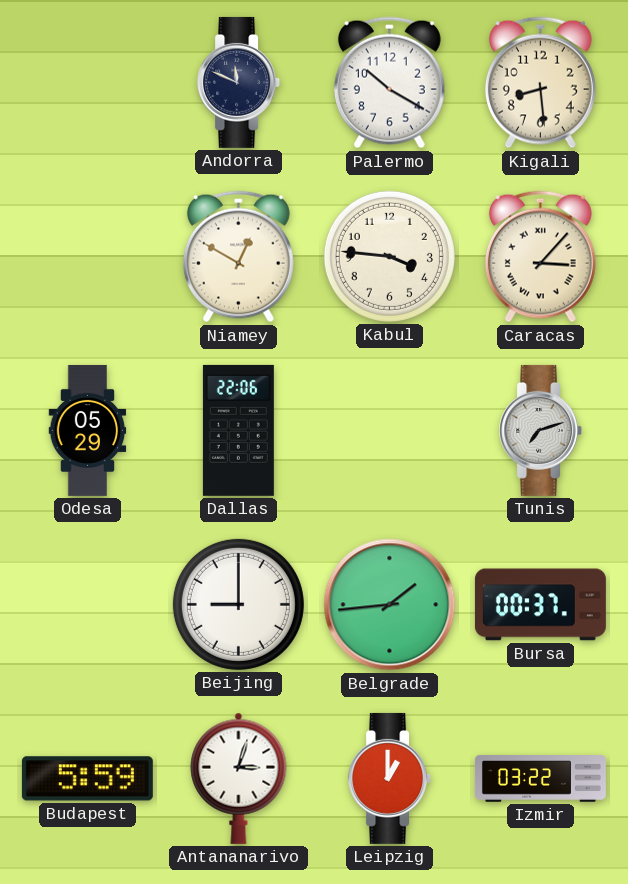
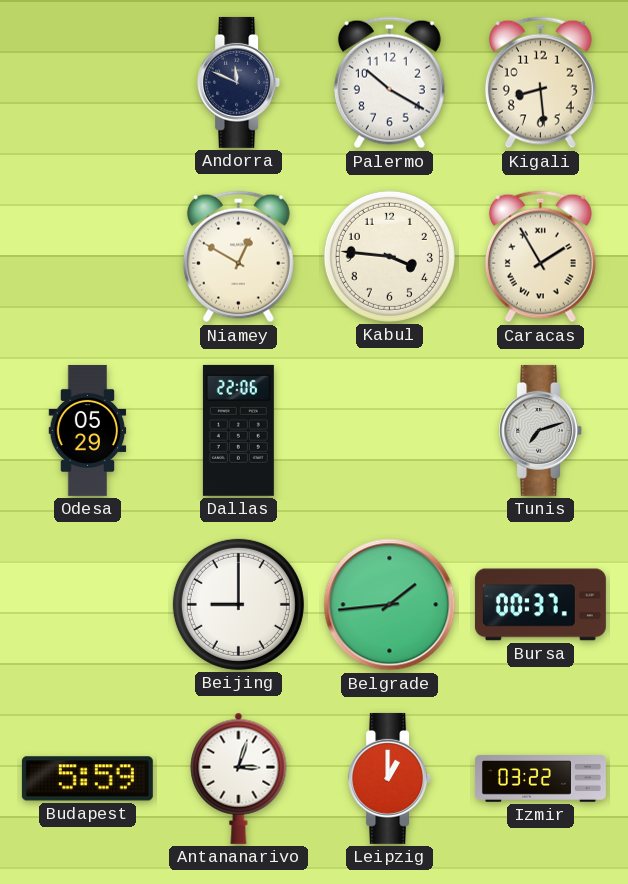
Caracas: 3:07 -> 1:55 (540, 257)
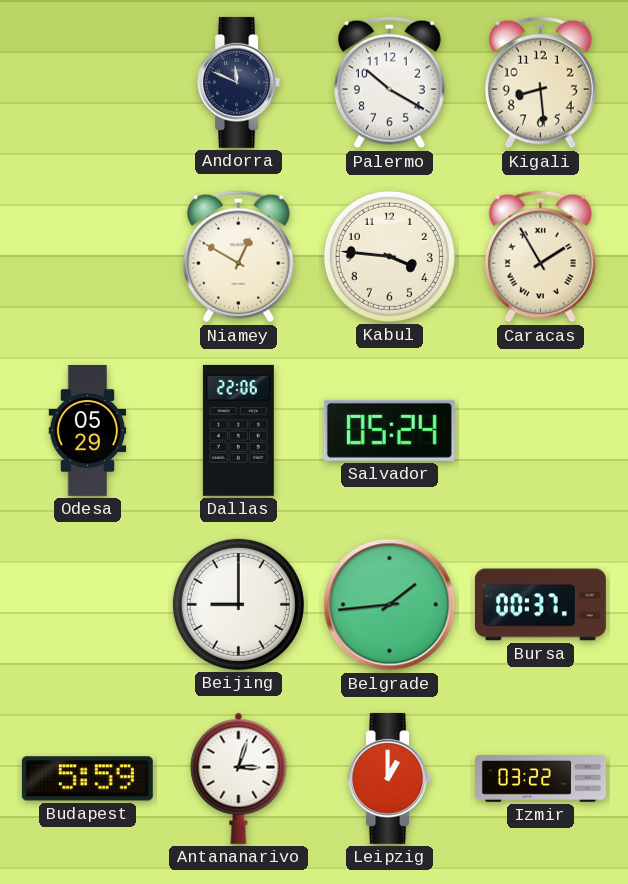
Salvador: none -> 05:24 (389, 430)
Tunis: 7:12 -> none (541, 430)
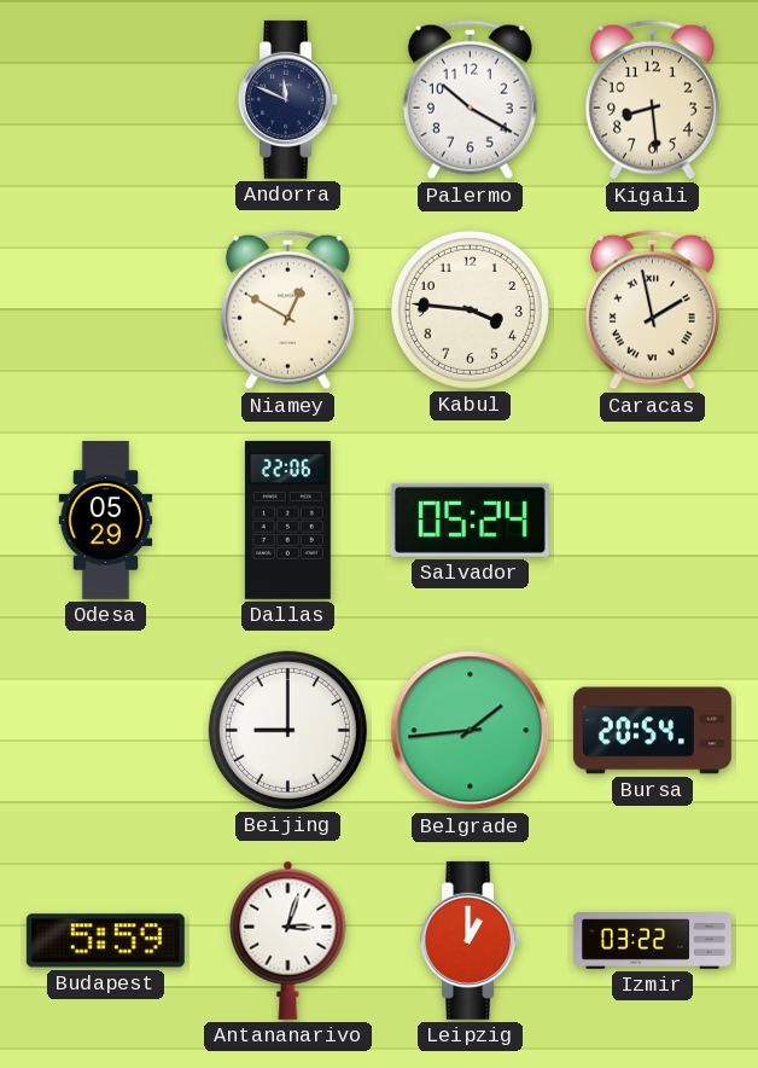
Caracas: 1:55 -> 1:58 (652, 310)
Bursa: 00:37 -> 20:54 (652, 731)
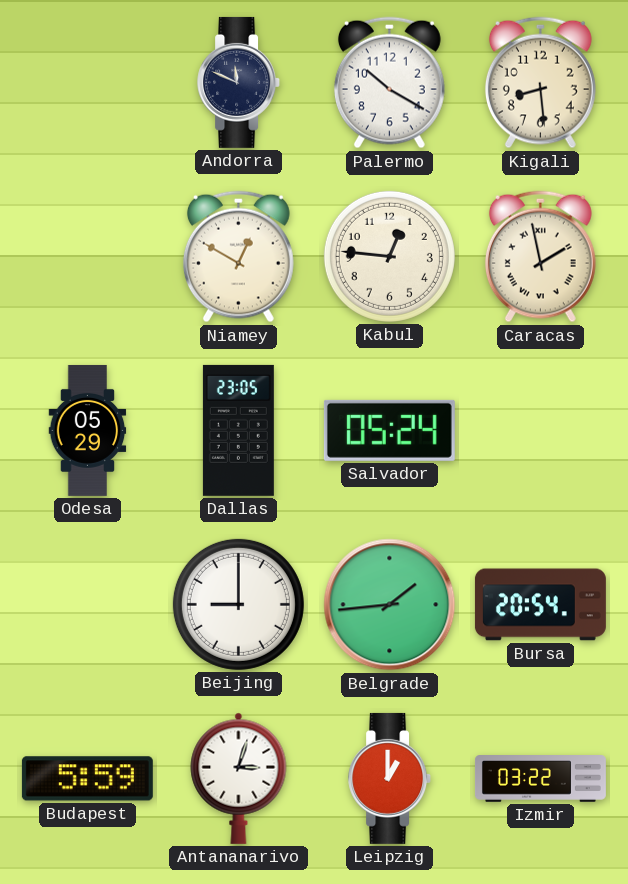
Kabul: 3:46 -> 12:46 (389, 256)
Dallas: 22:06 -> 23:05 (238, 430)
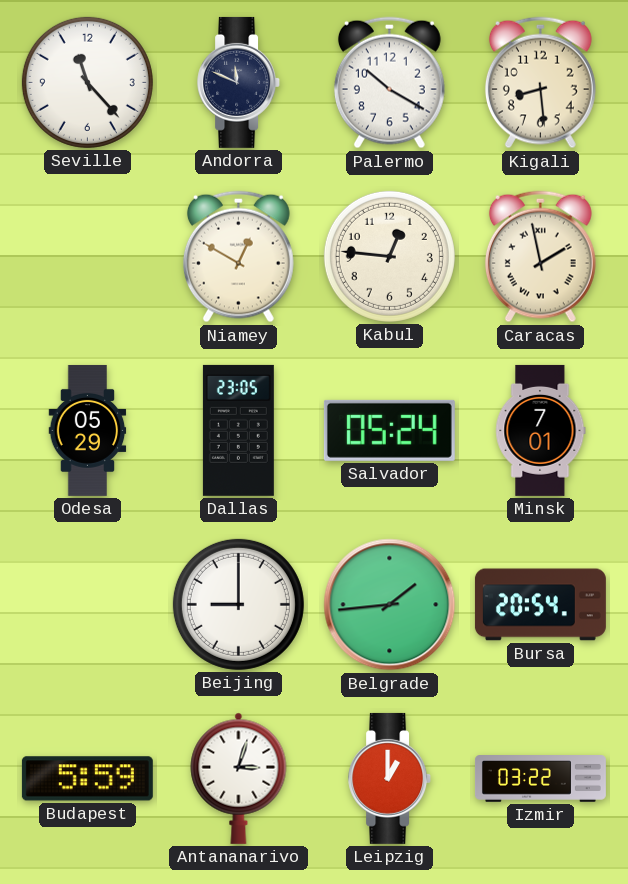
Seville: none -> 11:23 (87, 82)
Minsk: none -> 7:01 (541, 430)
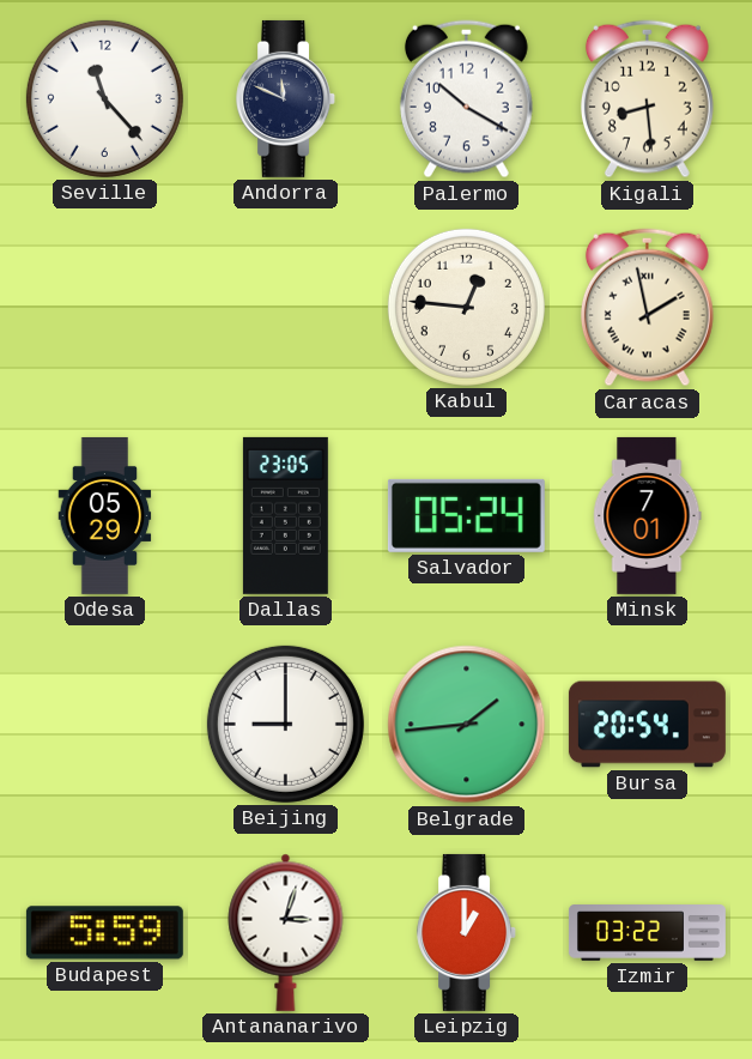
Niamey: 12:50 -> none (238, 257)
